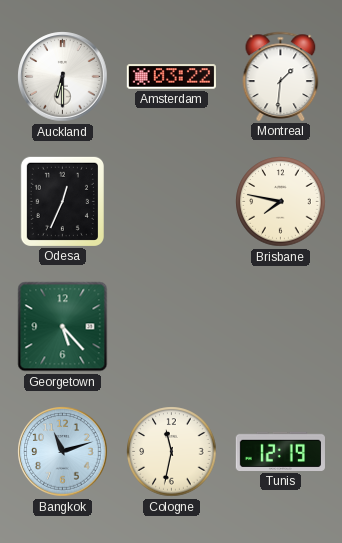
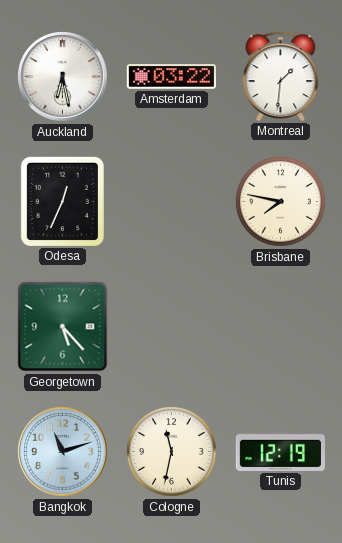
Auckland: 6:30 -> 6:28 (63, 77)
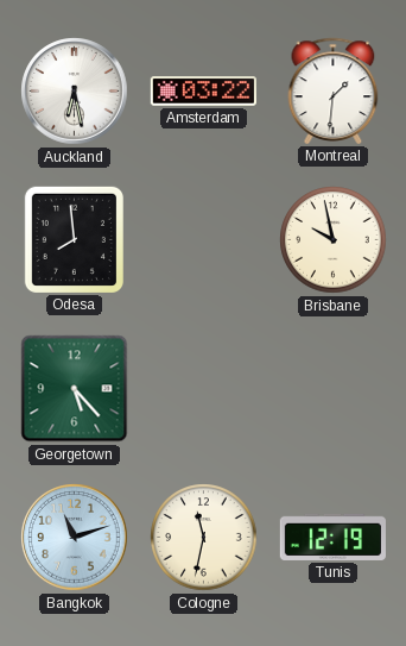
Odesa: 12:34 -> 7:59 (74, 239)
Brisbane: 7:47 -> 9:58 (334, 240)
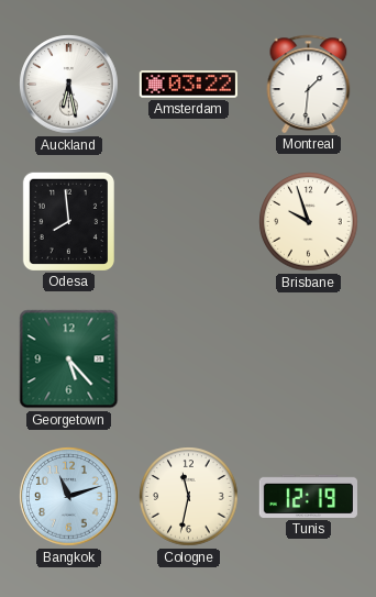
Brisbane: 9:58 -> 9:57 (309, 222)
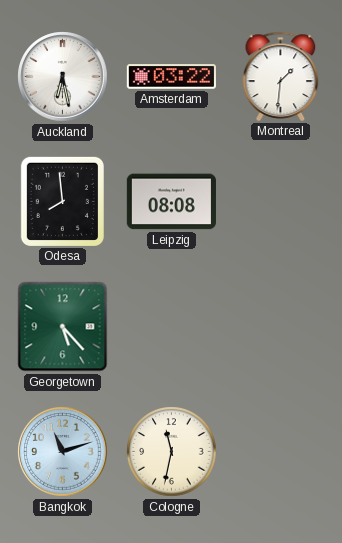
Leipzig: none -> 08:08 (171, 202)
Brisbane: 9:57 -> none (309, 222)
Tunis: 12:19 -> none (308, 496)
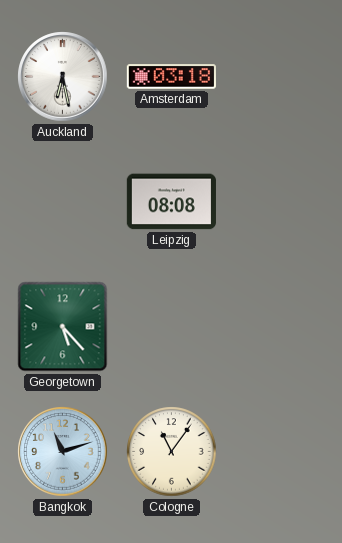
Amsterdam: 03:22 -> 03:18 (171, 77)
Montreal: 1:31 -> none (281, 76)
Odesa: 7:59 -> none (62, 201)
Cologne: 11:32 -> 11:06 (172, 452)
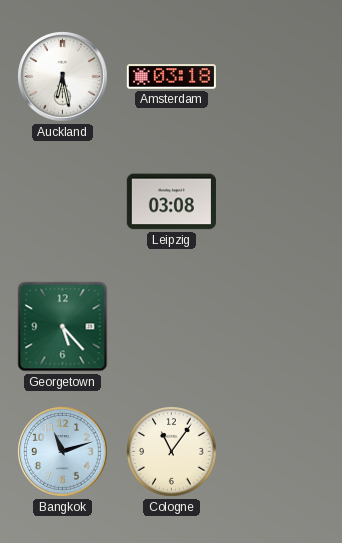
Leipzig: 08:08 -> 03:08 (171, 202)
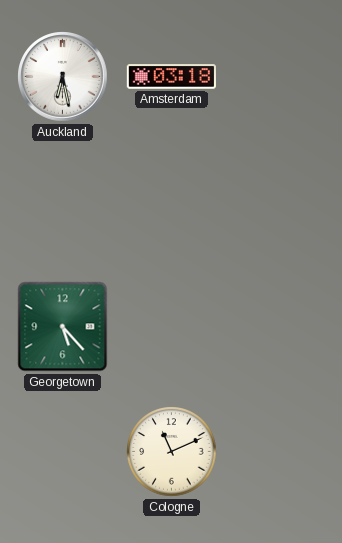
Leipzig: 03:08 -> none (171, 202)
Bangkok: 11:12 -> none (63, 452)
Cologne: 11:06 -> 11:11 (172, 452)
